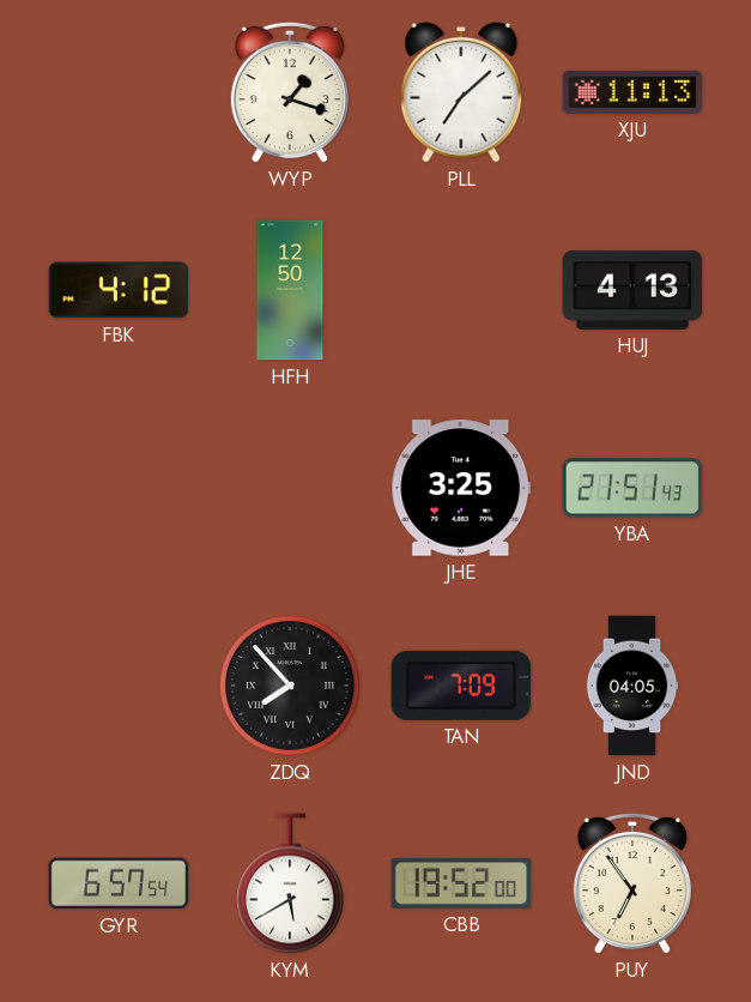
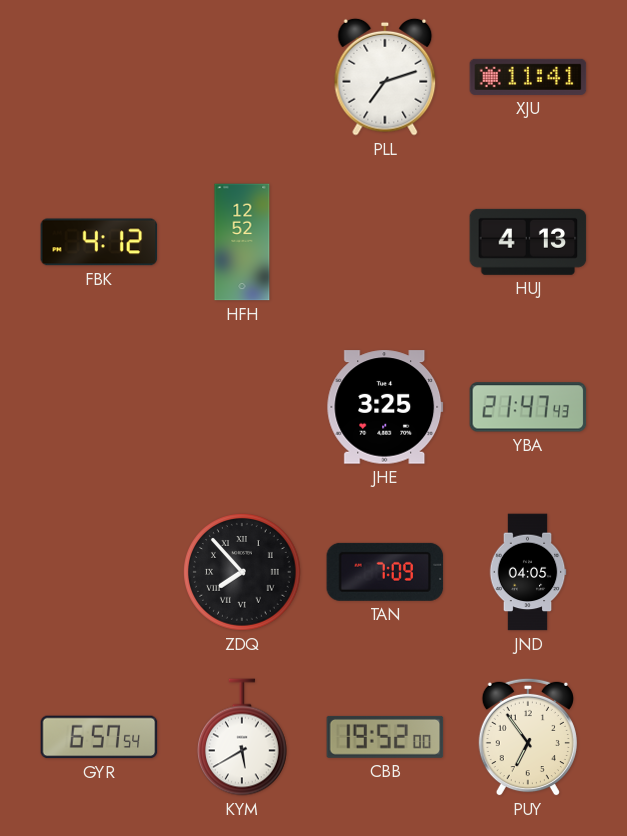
WYP: 1:18 -> none (290, 92)
PLL: 7:08 -> 7:12 (385, 77)
XJU: 11:13 -> 11:41 (528, 77)
HFH: 12:50 -> 12:52 (242, 242)
YBA: 21:51 -> 21:47 (528, 407)
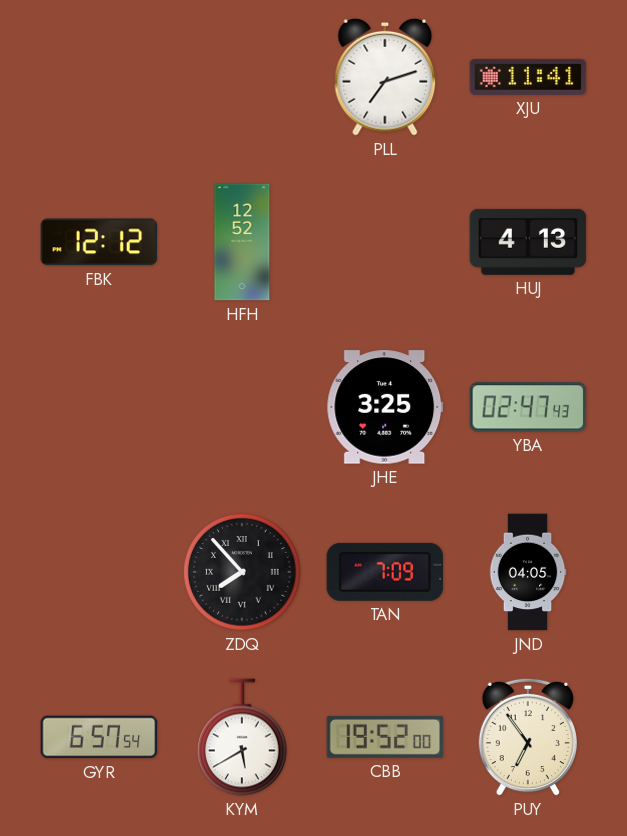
FBK: 4:12 -> 12:12 (99, 242)
YBA: 21:47 -> 02:47 (528, 407)
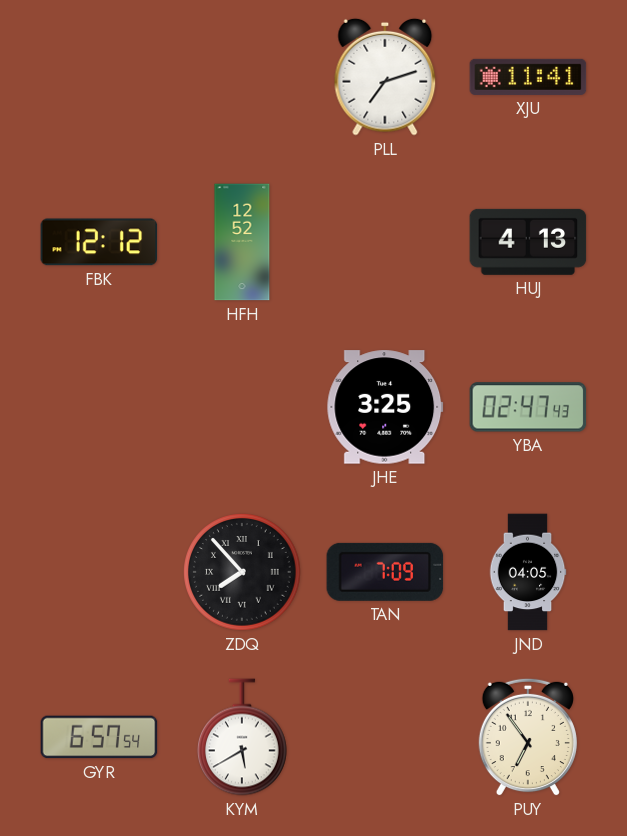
CBB: 19:52 -> none (385, 737)
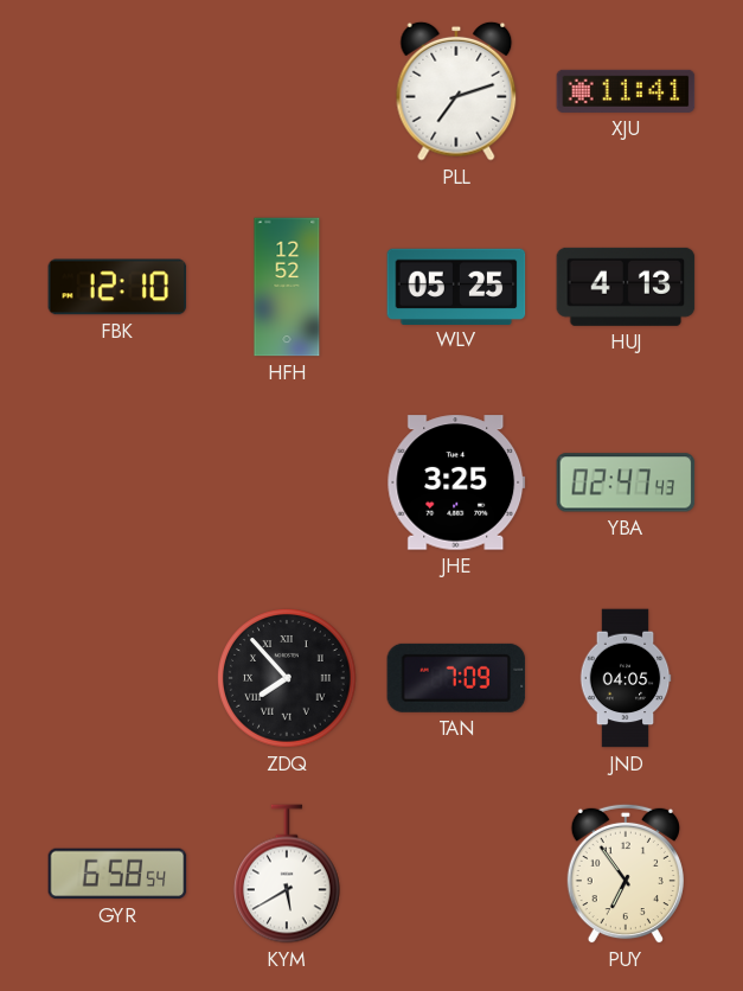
FBK: 12:12 -> 12:10 (117, 287)
WLV: none -> 05:25 (456, 286)
GYR: 6:57 -> 6:58 (117, 874)
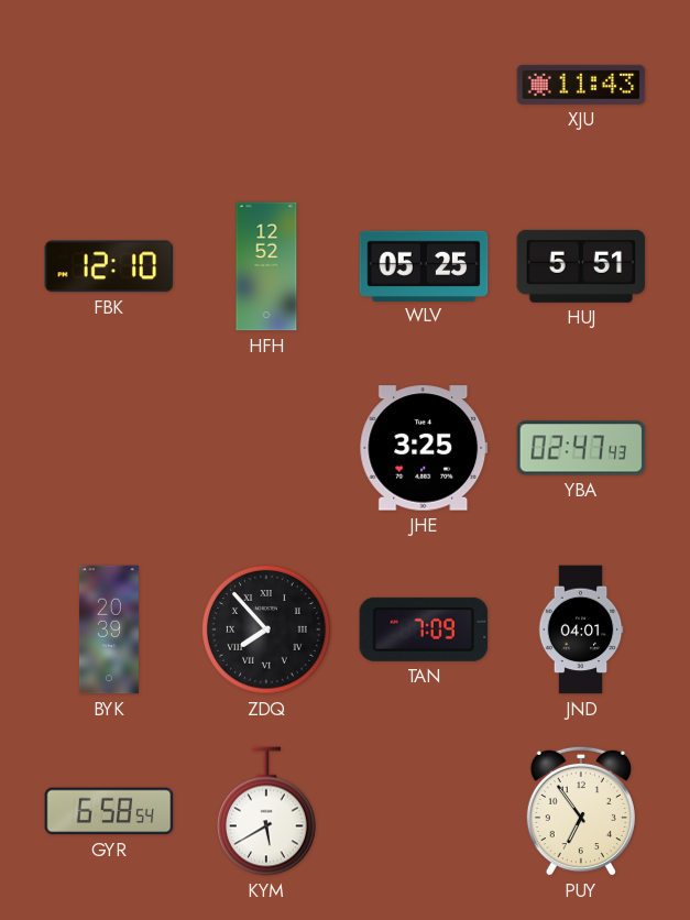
PLL: 7:12 -> none (456, 91)
XJU: 11:41 -> 11:43 (581, 85)
HUJ: 4:13 -> 5:51 (581, 266)
BYK: none -> 20:39 (109, 629)
JND: 04:05 -> 04:01 (581, 629)
